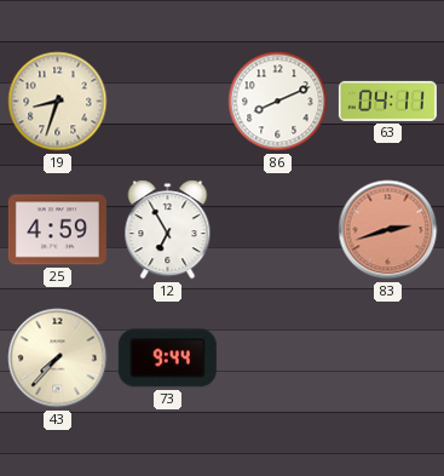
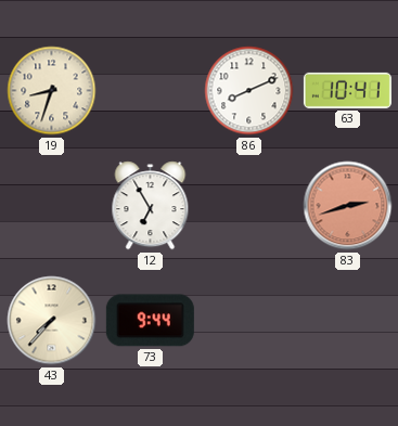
63: 04:11 -> 10:41 (347, 90)
25: 4:59 -> none (57, 230)
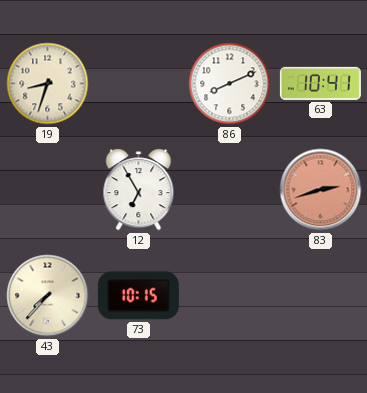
73: 9:44 -> 10:15 (138, 296)
